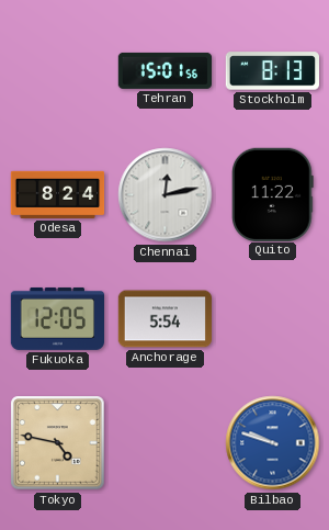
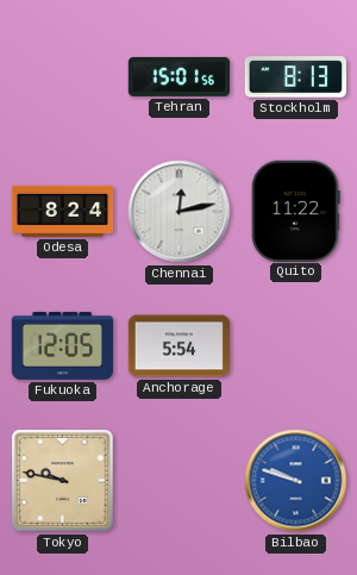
Tokyo: 4:47 -> 9:47 (63, 481)
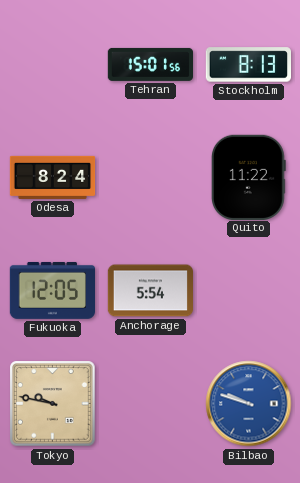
Chennai: 12:13 -> none (180, 212)
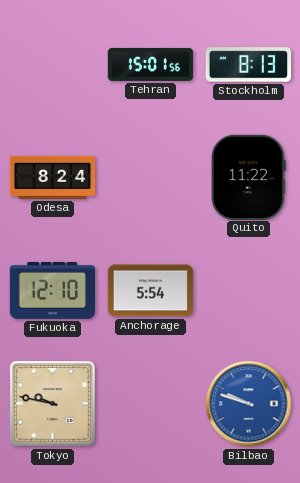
Fukuoka: 12:05 -> 12:10 (52, 290)
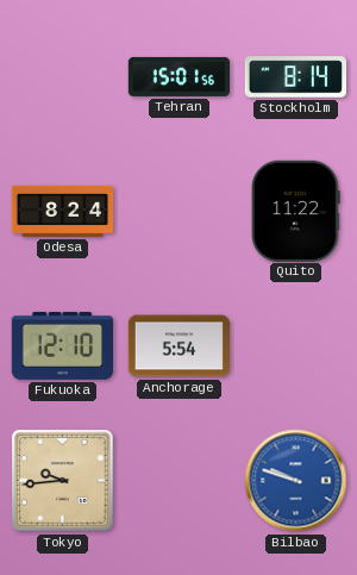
Stockholm: 8:13 -> 8:14 (295, 77)
Tokyo: 9:47 -> 9:44 (63, 481)
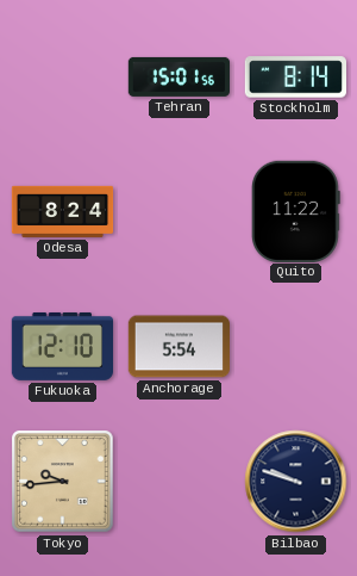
Bilbao dial: blue -> navy (296, 482)
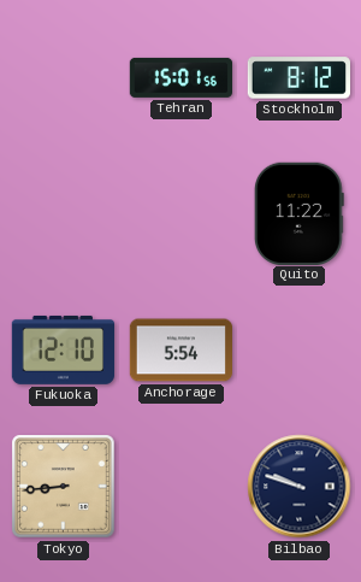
Stockholm: 8:14 -> 8:12 (298, 78)
Odesa: 8:24 -> none (63, 211)
Tokyo: 9:44 -> 8:44 (64, 487)
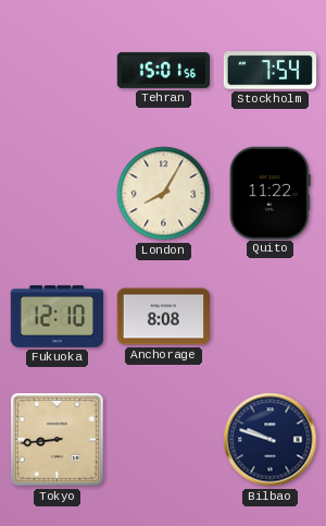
Stockholm: 8:12 -> 7:54 (269, 71)
London: none -> 8:05 (164, 194)
Anchorage: 5:54 -> 8:08 (163, 317)
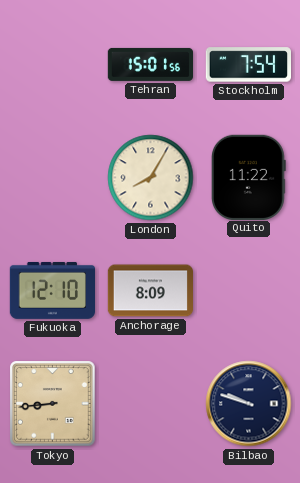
Anchorage: 8:08 -> 8:09 (150, 291)
